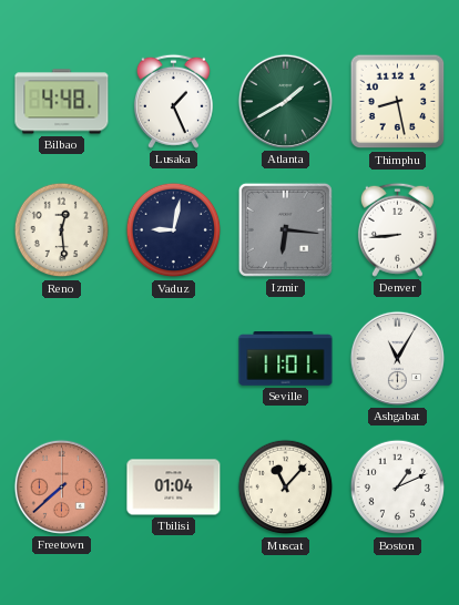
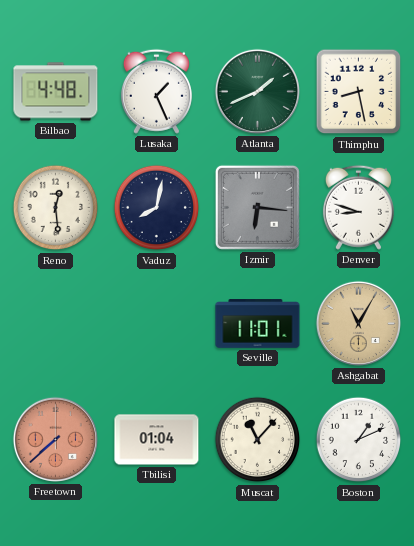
Atlanta: 1:40 -> 1:41 (257, 91)
Vaduz: 9:02 -> 8:02 (157, 208)
Denver: 8:44 -> 8:48 (358, 207)
Ashgabat dial: white -> champagne (358, 323)
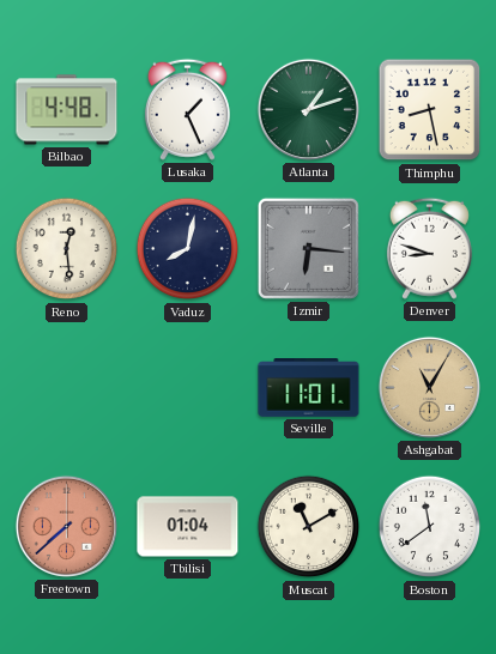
Atlanta: 1:41 -> 1:12 (308, 109)
Muscat: 11:07 -> 11:10 (309, 527)
Boston: 1:11 -> 11:39 (430, 527)
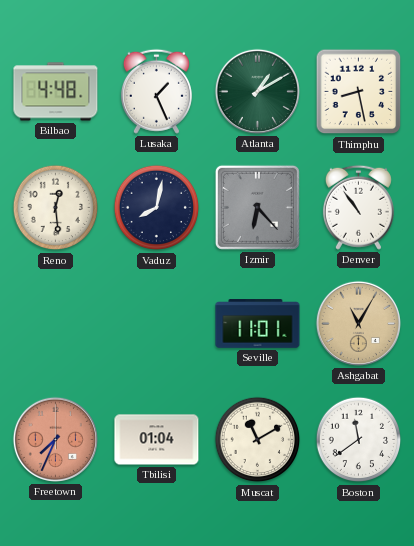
Atlanta: 1:12 -> 1:10 (257, 91)
Izmir: 6:16 -> 6:23 (257, 207)
Denver: 8:48 -> 10:54 (358, 207)
Freetown: 7:38 -> 7:34 (55, 439)
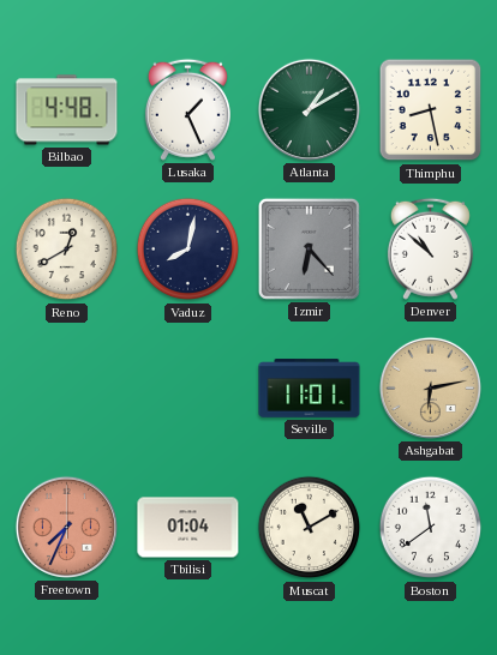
Reno: 12:29 -> 12:40 (67, 250)
Denver: 10:54 -> 10:52 (430, 248)
Ashgabat: 11:05 -> 6:13 (430, 387)
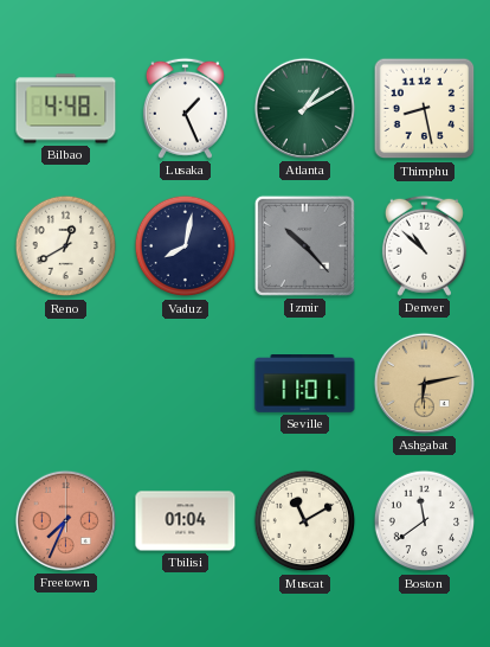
Izmir: 6:23 -> 10:23 (304, 245)
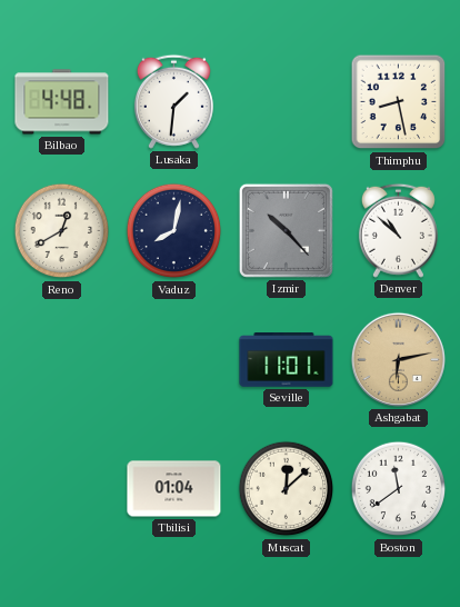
Lusaka: 1:26 -> 1:31 (173, 101)
Atlanta: 1:10 -> none (304, 108)
Freetown: 7:34 -> none (65, 520)
Muscat: 11:10 -> 12:08 (287, 489)
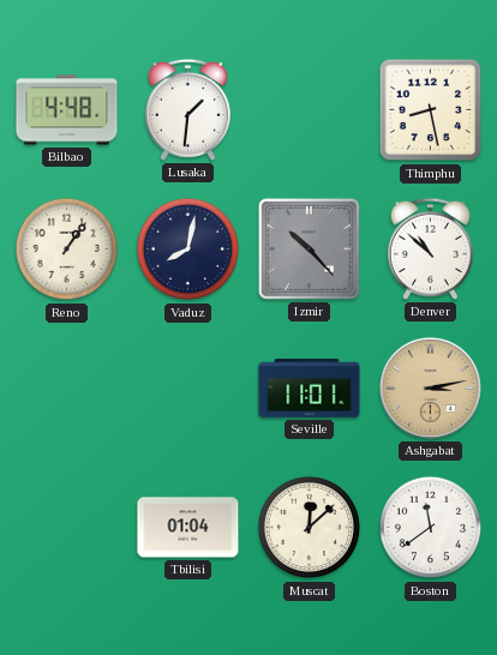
Reno: 12:40 -> 1:06 (67, 250)
Ashgabat: 6:13 -> 3:13 (430, 387)
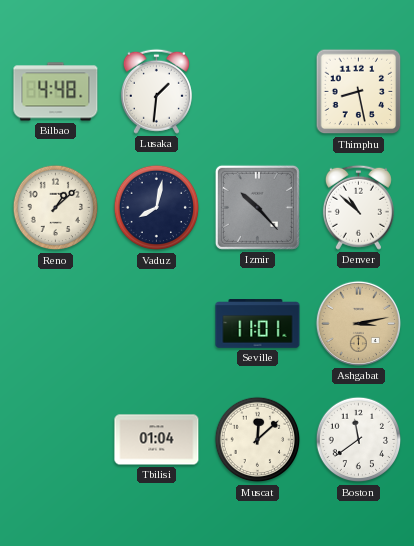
Reno: 1:06 -> 1:08 (56, 208)
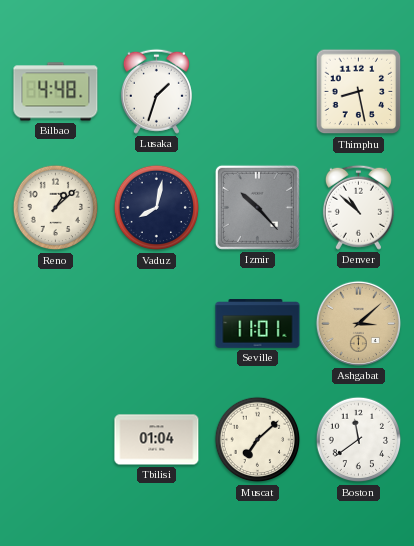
Lusaka: 1:31 -> 1:33 (156, 91)
Ashgabat: 3:13 -> 3:08 (358, 323)
Muscat: 12:08 -> 7:08 (258, 440)
